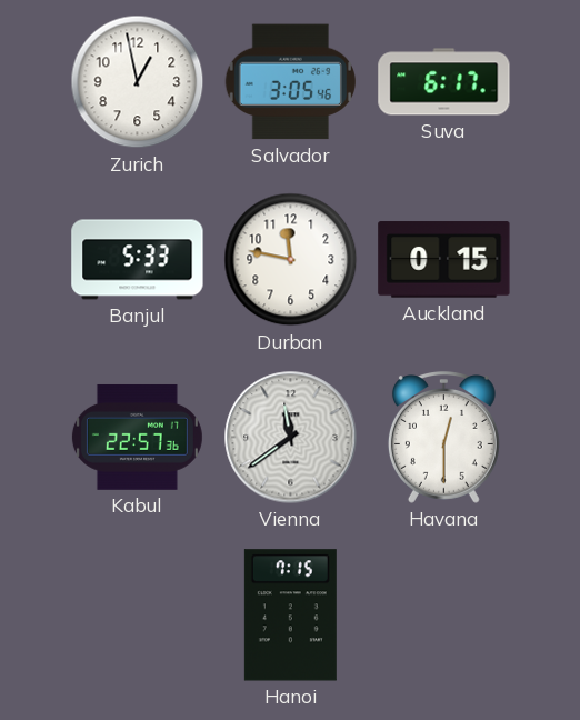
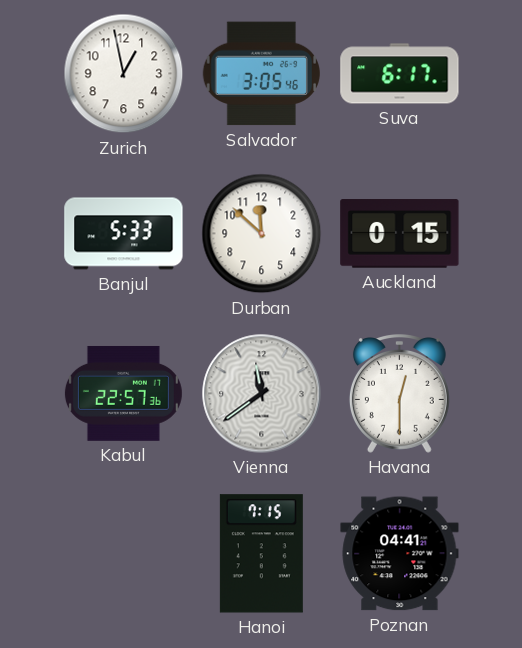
Durban: 11:47 -> 11:52 (262, 234)
Poznan: none -> 04:41 (400, 554)
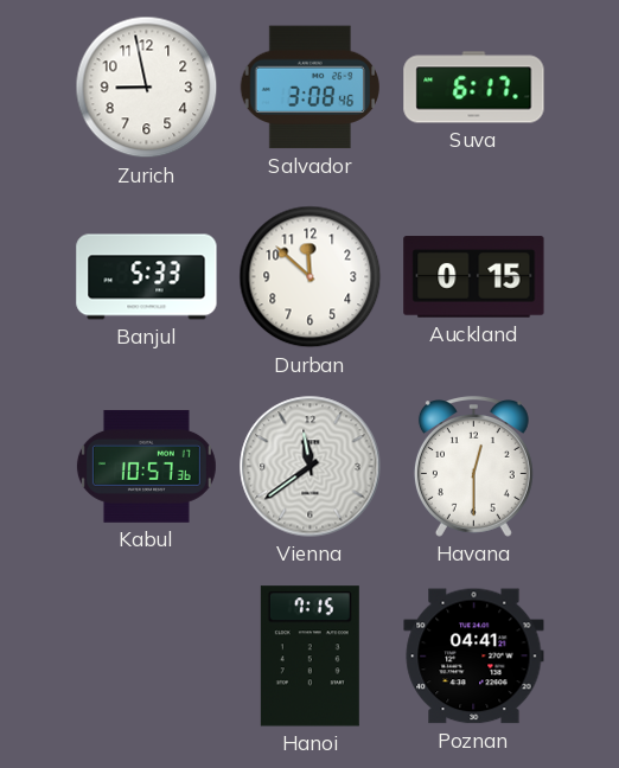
Zurich: 12:58 -> 8:58 (147, 88)
Salvador: 3:05 -> 3:08 (309, 88)
Kabul: 22:57 -> 10:57 (146, 466)
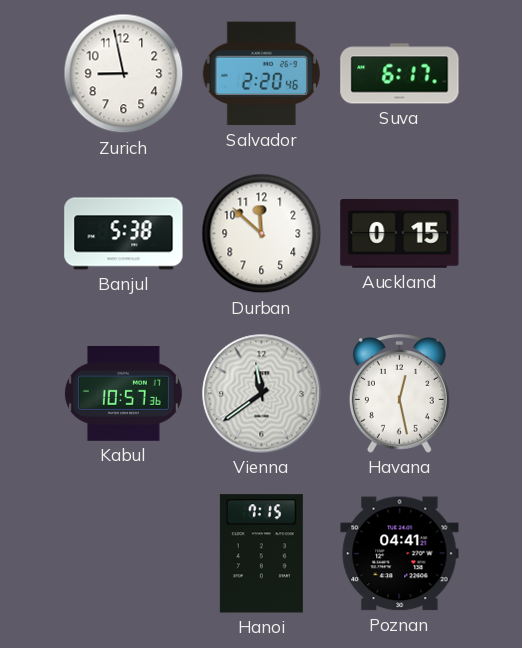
Salvador: 3:08 -> 2:20 (261, 74)
Banjul: 5:33 -> 5:38 (124, 234)
Havana: 12:30 -> 12:28 (399, 394)
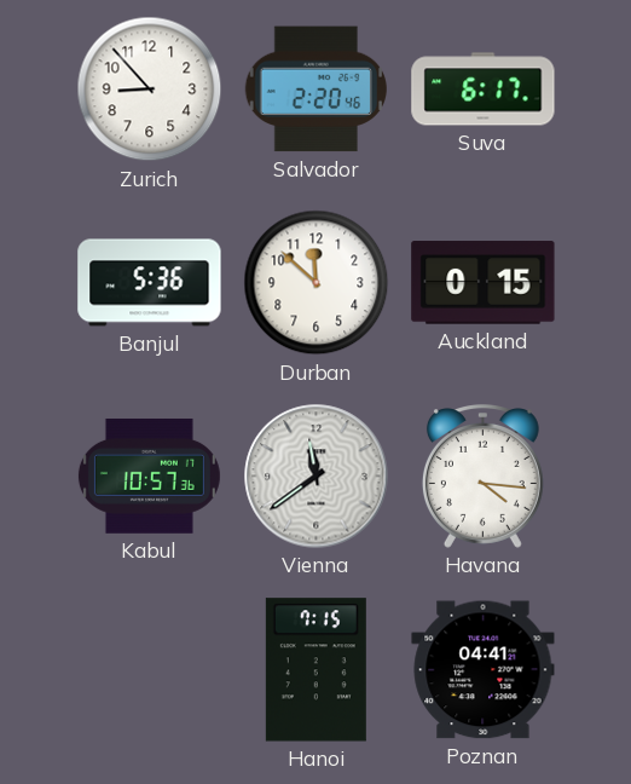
Zurich: 8:58 -> 8:53 (150, 90)
Banjul: 5:38 -> 5:36 (150, 283)
Havana: 12:28 -> 4:16 (482, 477)
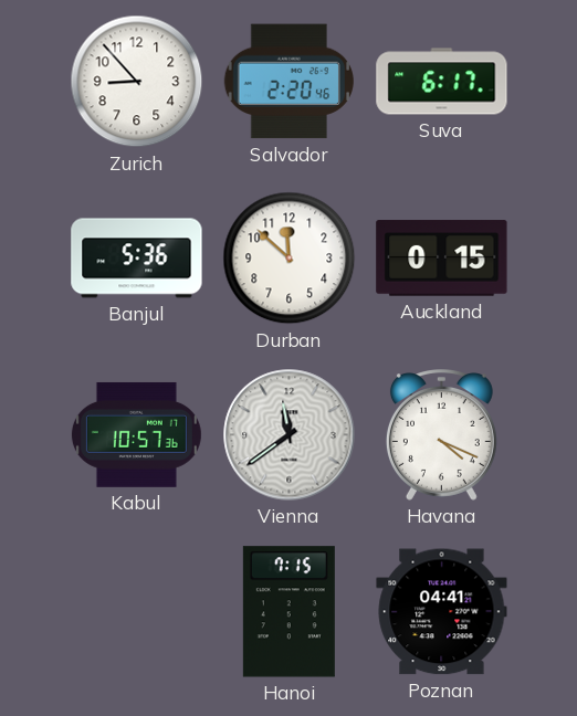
Havana: 4:16 -> 4:19 (441, 435)
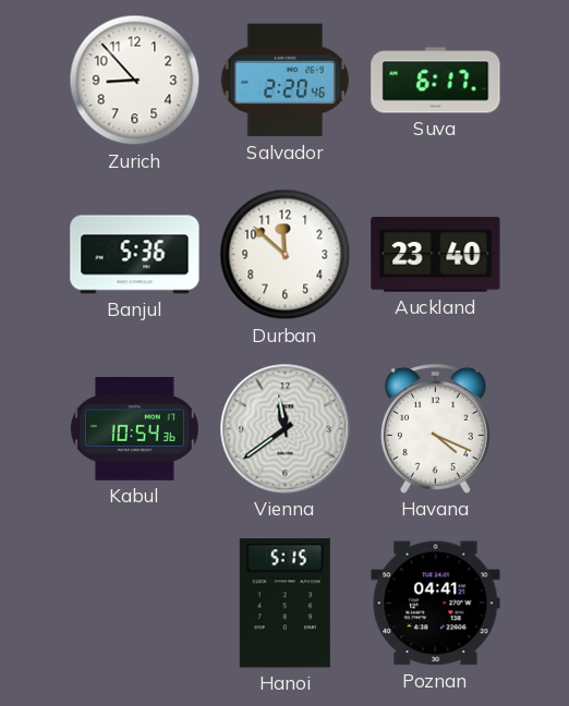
Auckland: 0:15 -> 23:40 (436, 255)
Kabul: 10:57 -> 10:54 (134, 428)
Hanoi: 7:15 -> 5:15 (284, 604)
